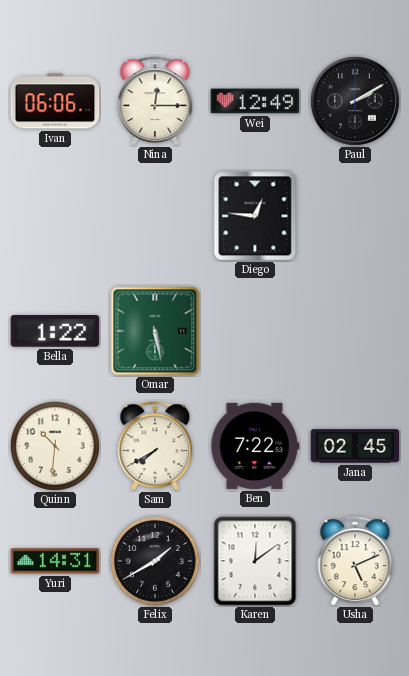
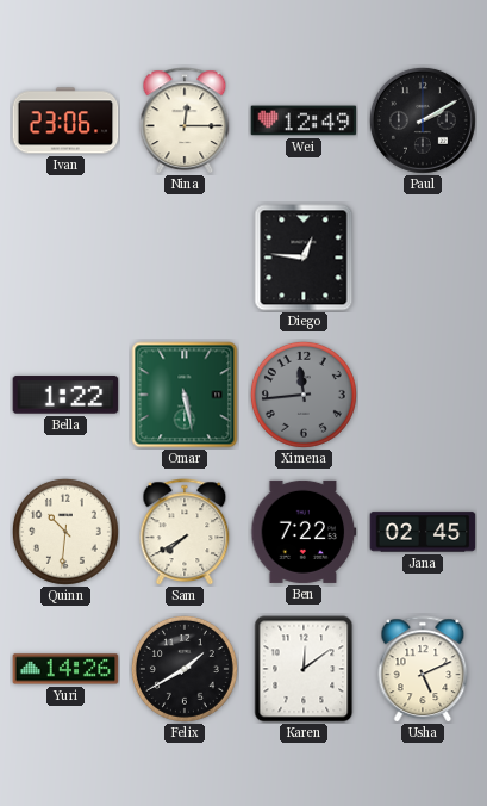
Ivan: 06:06 -> 23:06 (65, 120)
Ximena: none -> 11:44 (304, 395)
Yuri: 14:31 -> 14:26 (65, 669)
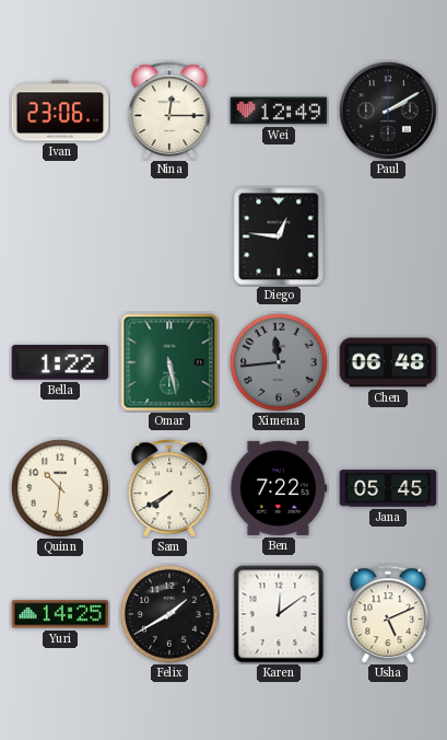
Chen: none -> 06:48 (388, 362)
Jana: 02:45 -> 05:45 (388, 488)
Yuri: 14:26 -> 14:25 (60, 614)
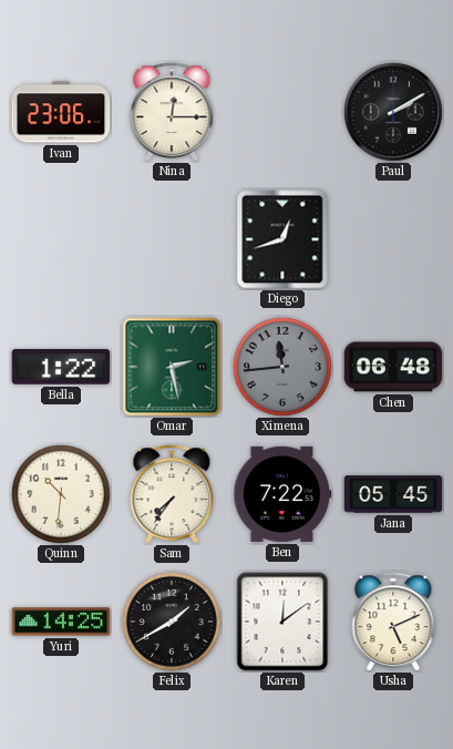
Wei: 12:49 -> none (279, 111)
Diego: 12:46 -> 12:42 (282, 239)
Omar: 5:28 -> 2:28 (172, 367)
Sam: 7:40 -> 7:36 (172, 494)
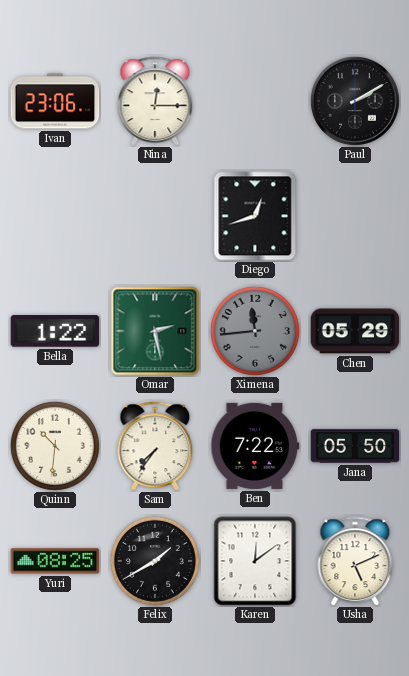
Chen: 06:48 -> 05:29 (355, 331)
Jana: 05:45 -> 05:50 (355, 446)
Yuri: 14:25 -> 08:25 (55, 561)
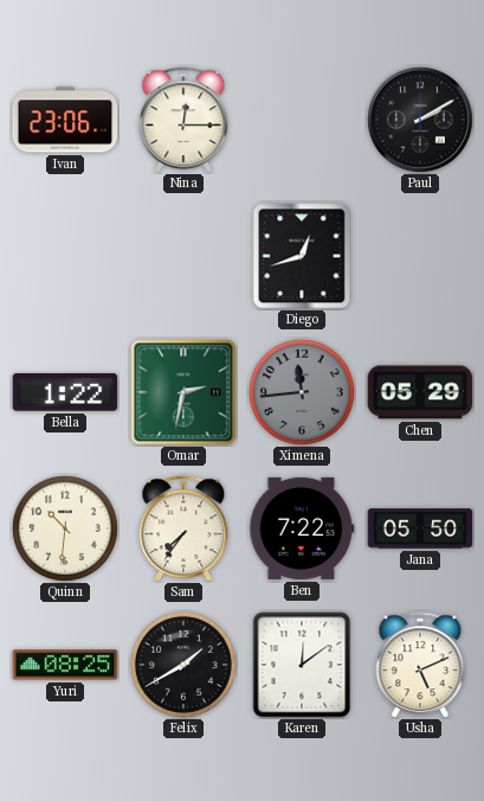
Omar: 2:28 -> 2:32 (183, 392)
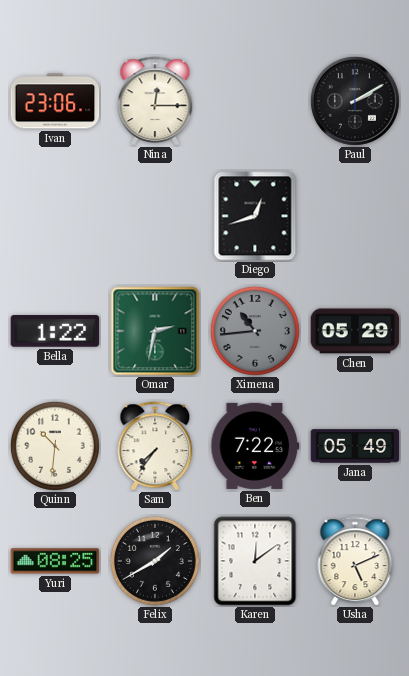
Ximena: 11:44 -> 10:44 (255, 331)
Jana: 05:50 -> 05:49 (355, 446)
